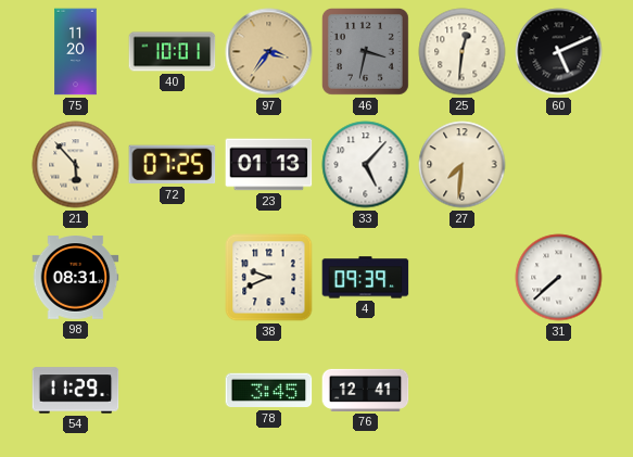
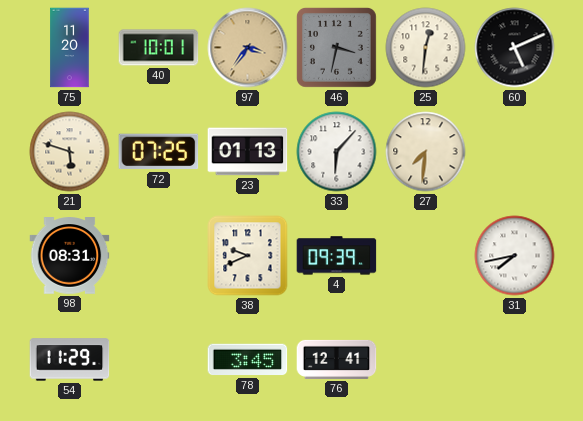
21: 5:53 -> 5:48 (70, 152)
33: 5:07 -> 6:07 (337, 152)
31: 7:38 -> 7:43 (515, 256)
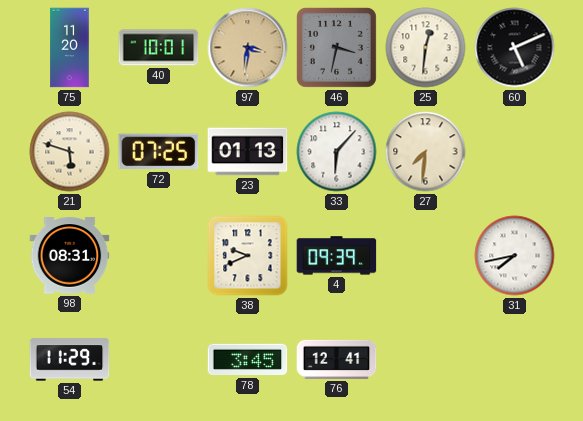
97: 3:36 -> 3:31 (248, 48)
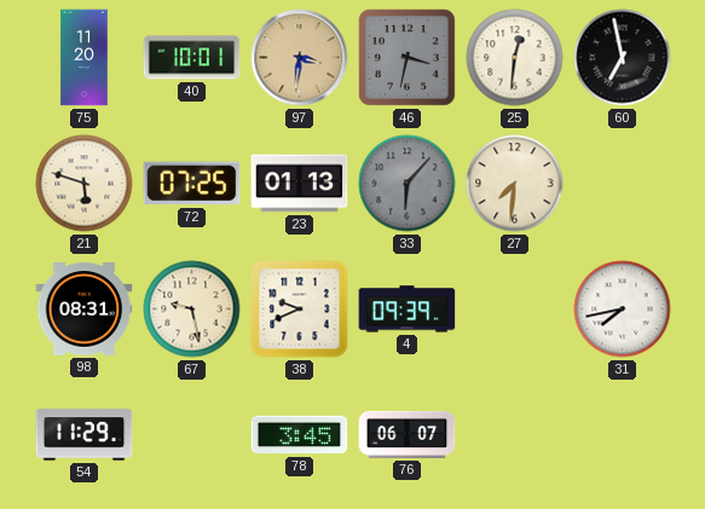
60: 5:11 -> 6:58 (623, 58)
33 dial: white -> grey (408, 184)
67: none -> 9:28 (192, 310)
76: 12:41 -> 06:07 (408, 434)
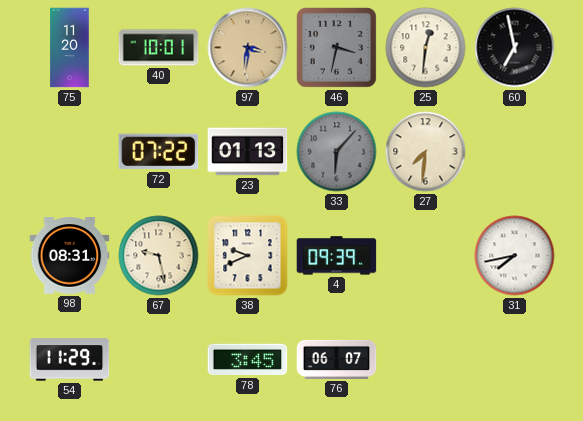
21: 5:48 -> none (85, 184)
72: 07:25 -> 07:22 (159, 152)
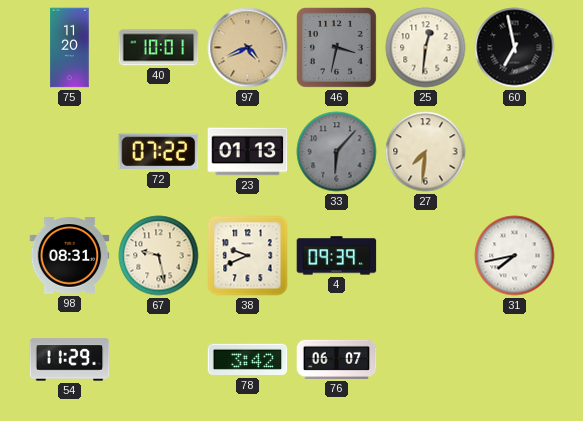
97: 3:31 -> 4:41 (248, 48)
78: 3:45 -> 3:42 (248, 360)
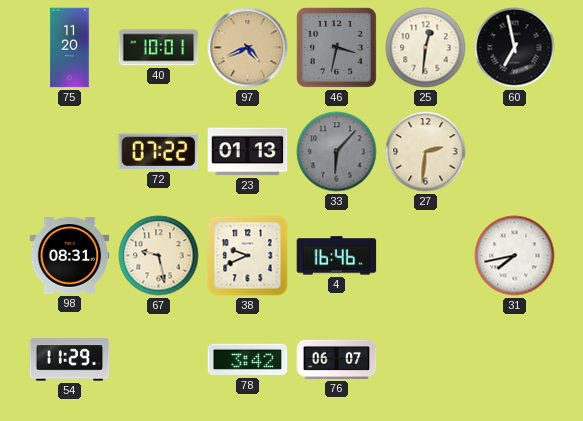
27: 7:31 -> 2:31 (426, 152)
4: 09:39 -> 16:46 (337, 256)
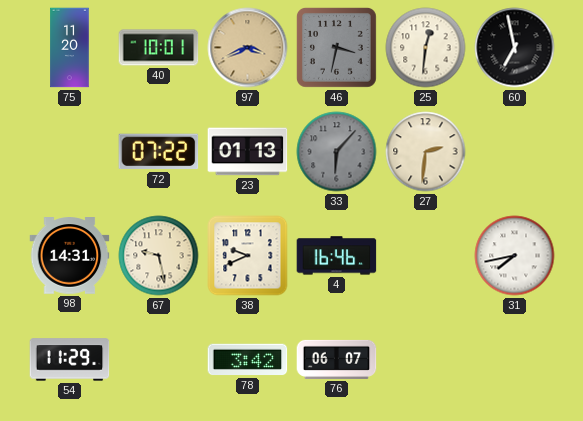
97: 4:41 -> 3:41 (248, 48)
98: 08:31 -> 14:31 (70, 256)
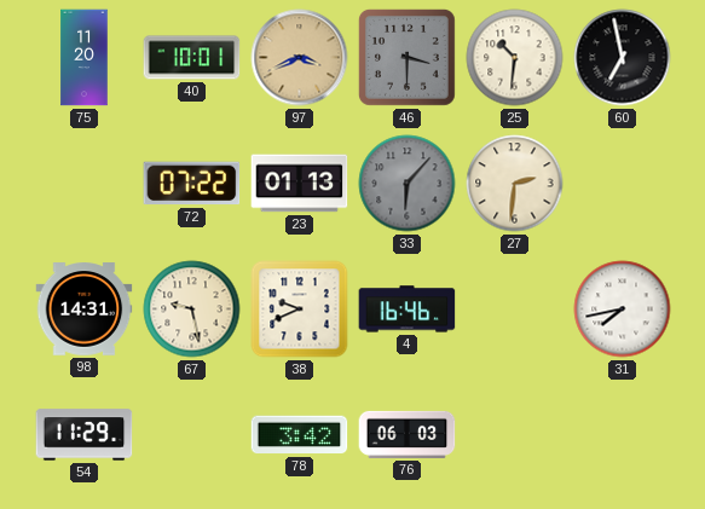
46: 3:32 -> 3:30 (406, 57)
25: 12:31 -> 10:31 (515, 58)
76: 06:07 -> 06:03 (408, 434)
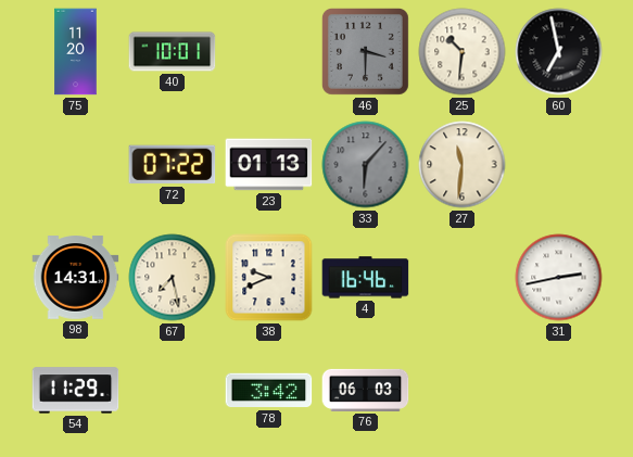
97: 3:41 -> none (300, 58)
27: 2:31 -> 11:31 (463, 165)
67: 9:28 -> 7:28 (173, 278)
31: 7:43 -> 2:43 (559, 278)
